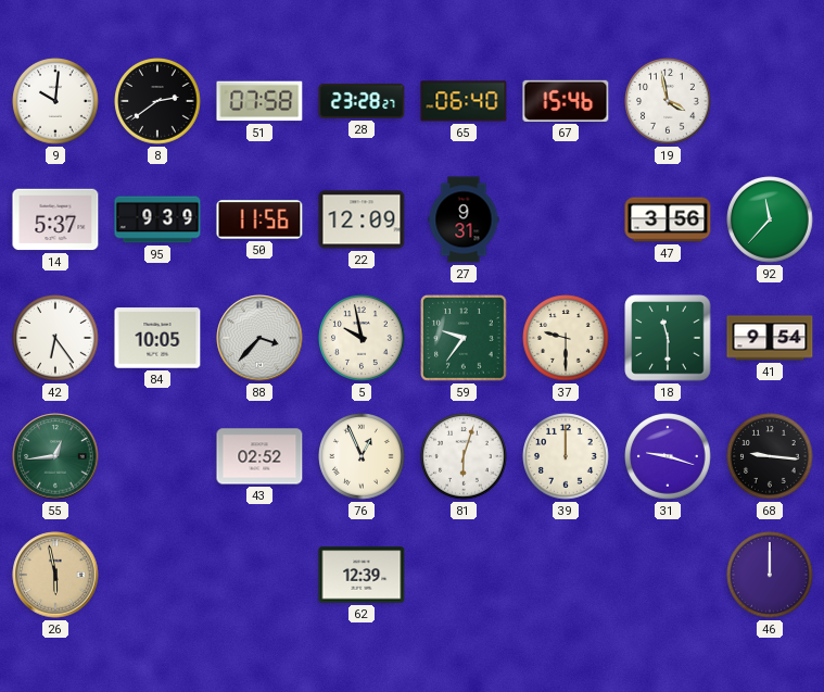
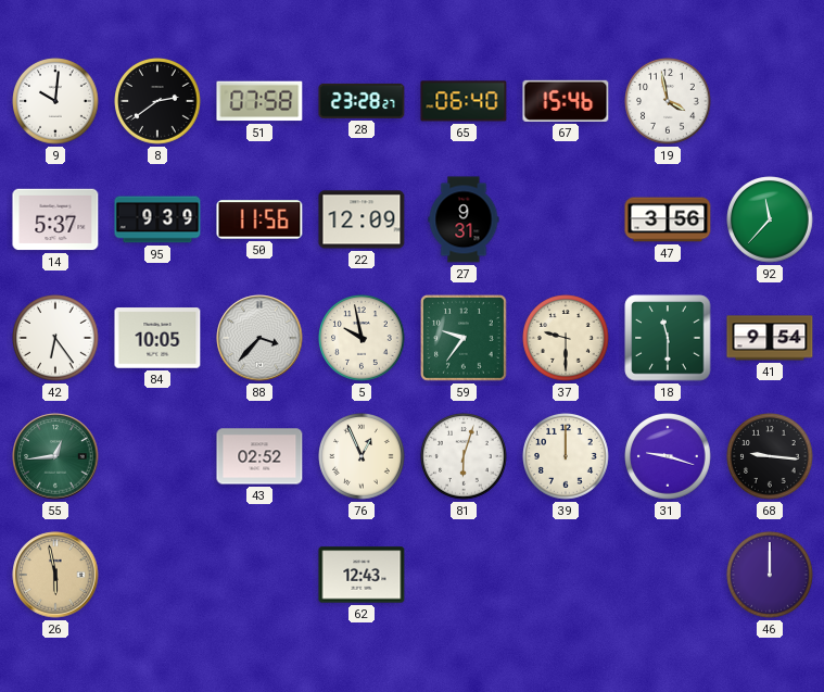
62: 12:39 -> 12:43 (362, 575)
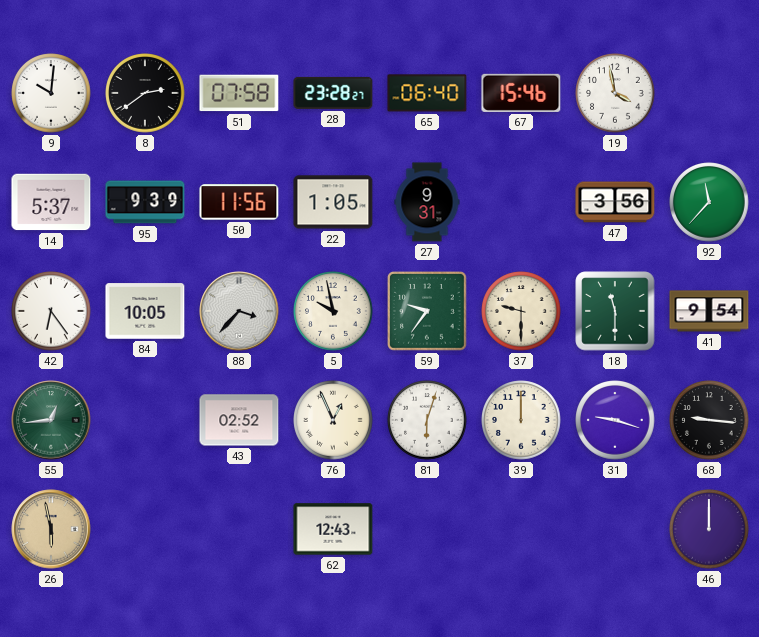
22: 12:09 -> 1:05 (333, 202)
